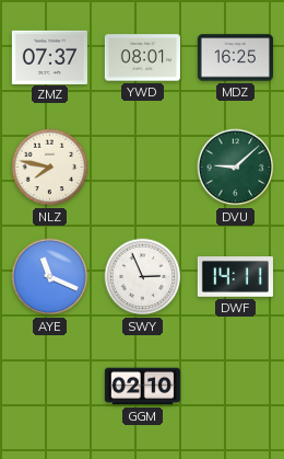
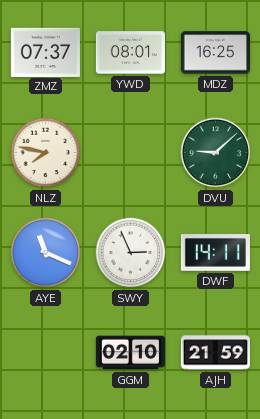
AJH: none -> 21:59 (215, 353)
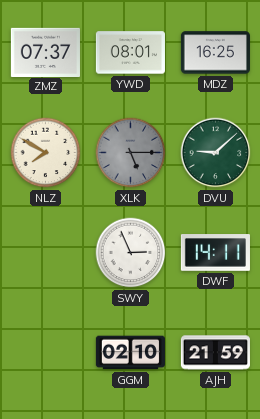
NLZ: 7:47 -> 7:50 (46, 153)
XLK: none -> 5:15 (131, 153)
AYE: 11:19 -> none (46, 253)
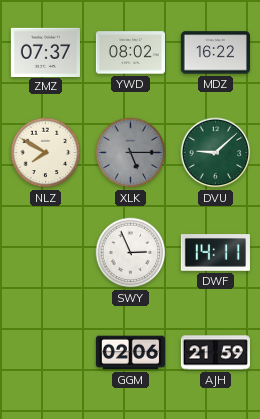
YWD: 08:01 -> 08:02 (130, 53)
MDZ: 16:25 -> 16:22 (215, 53)
GGM: 02:10 -> 02:06 (130, 353)
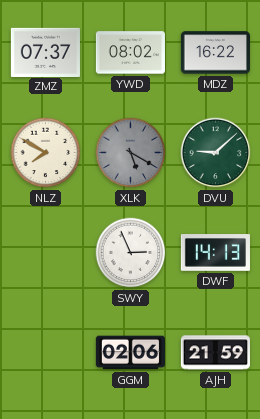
XLK: 5:15 -> 5:20 (131, 153)
DWF: 14:11 -> 14:13 (215, 253)
